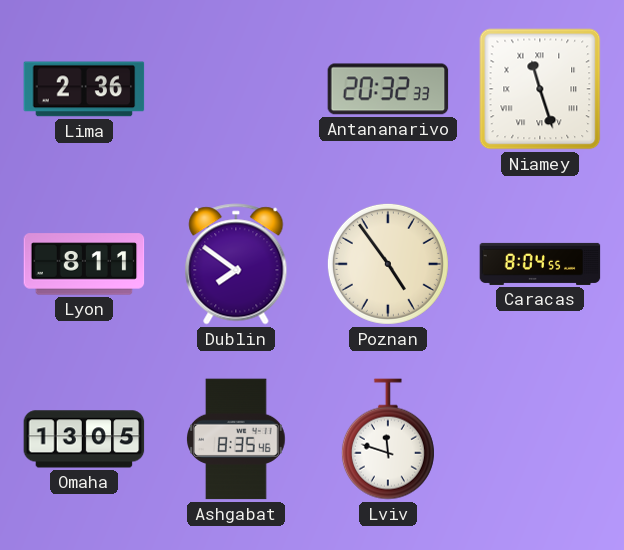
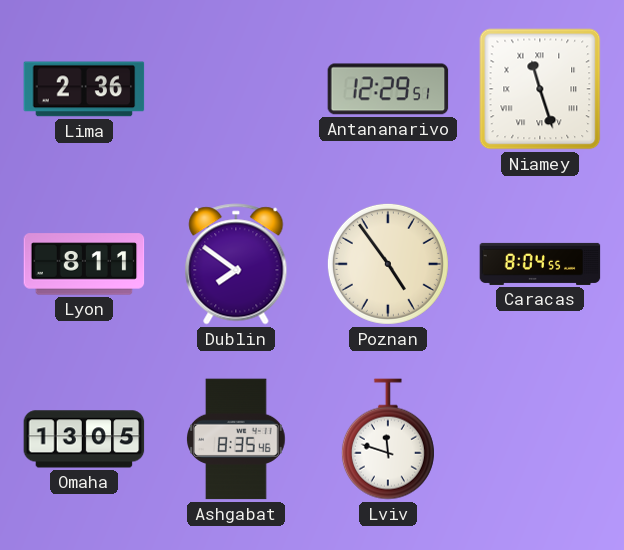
Antananarivo: 20:32 -> 12:29 (388, 89)
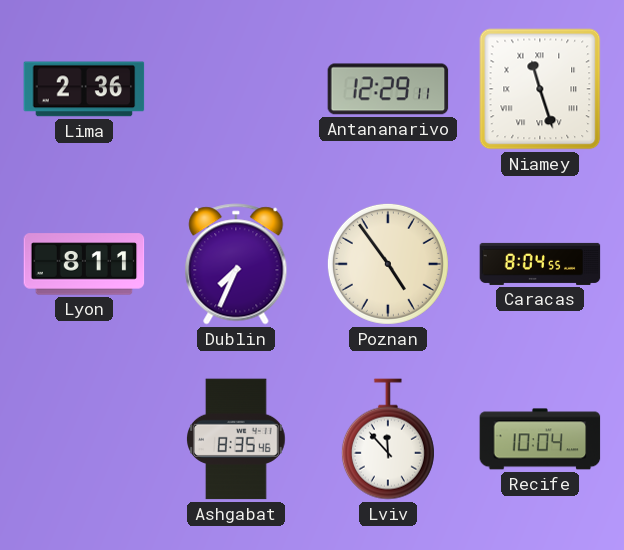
Antananarivo: 12:29:51 -> 12:29:11 (388, 89)
Dublin: 7:51 -> 7:34 (236, 264)
Omaha: 13:05 -> none (84, 439)
Lviv: 11:48 -> 11:53 (388, 439)
Recife: none -> 10:04 (540, 439)
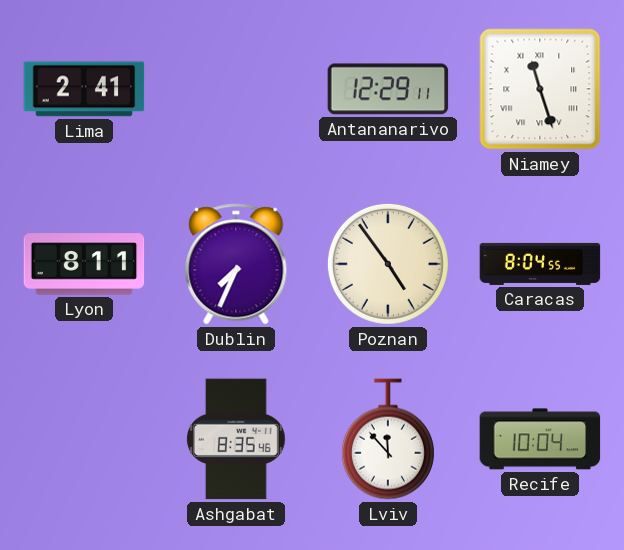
Lima: 2:36 -> 2:41 (84, 89)
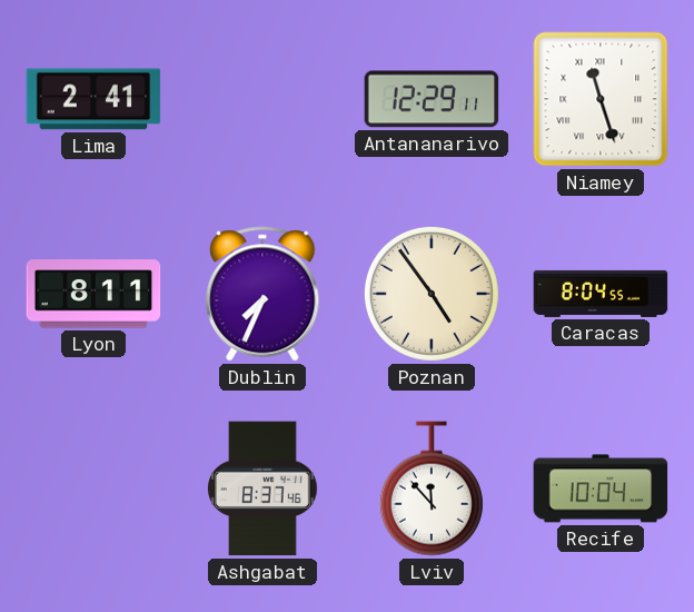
Ashgabat: 8:35 -> 8:37 (264, 488)
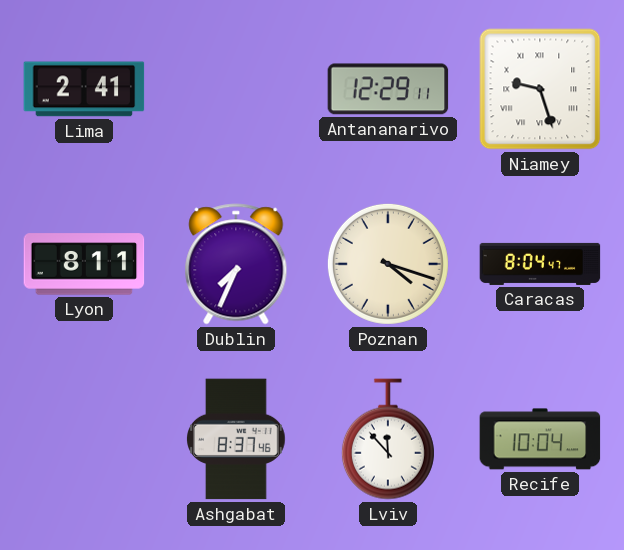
Niamey: 11:27 -> 9:27 (540, 89)
Poznan: 4:54 -> 4:18 (388, 264)
Caracas: 8:04:55 -> 8:04:47 (540, 264)
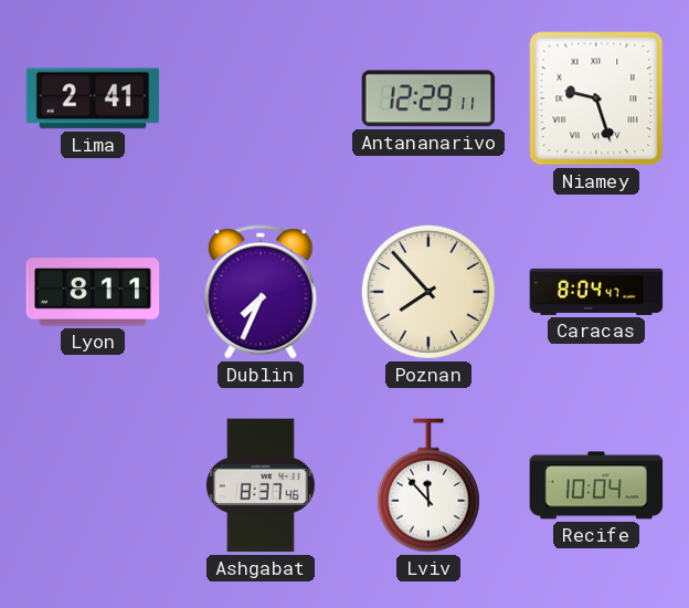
Poznan: 4:18 -> 7:53 (428, 292)
